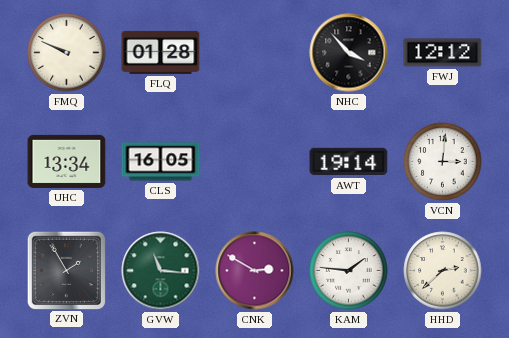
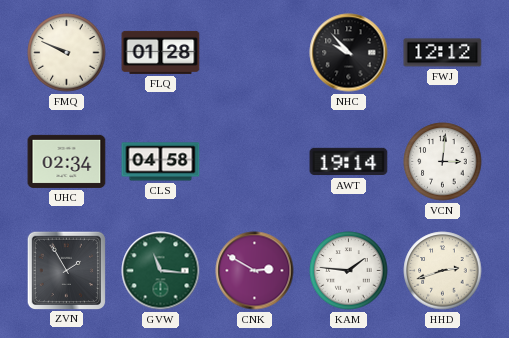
NHC: 3:53 -> 9:53 (349, 53)
UHC: 13:34 -> 02:34 (67, 161)
CLS: 16:05 -> 04:58 (161, 162)
HHD: 2:38 -> 2:42 (443, 271)
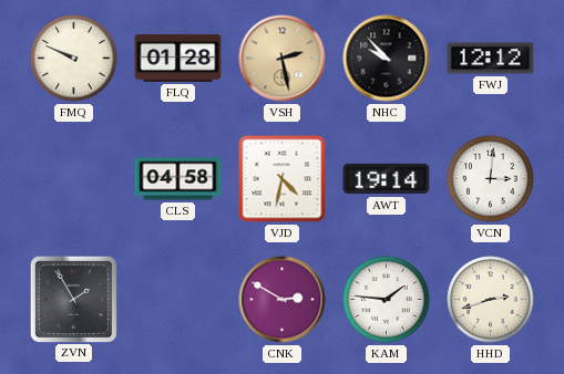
VSH: none -> 2:28 (283, 59)
UHC: 02:34 -> none (67, 161)
VJD: none -> 4:32 (283, 179)
GVW: 11:16 -> none (161, 271)
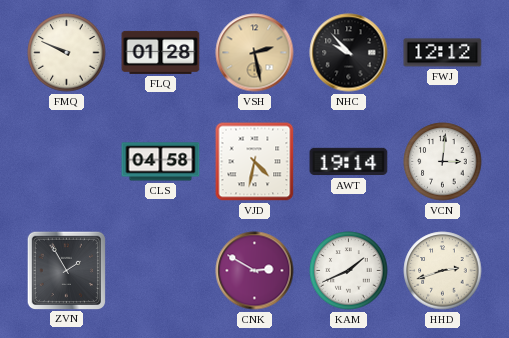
KAM: 1:46 -> 1:41 (349, 271)
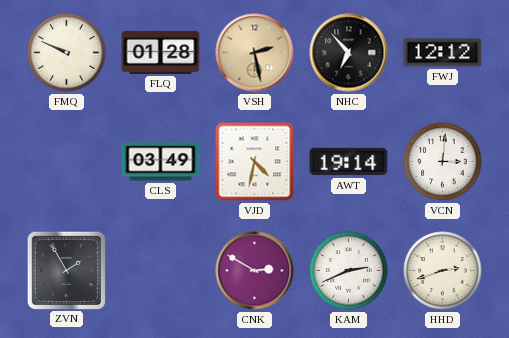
NHC: 9:53 -> 6:53 (349, 53)
CLS: 04:58 -> 03:49 (161, 162)
KAM: 1:41 -> 2:41 (349, 271)
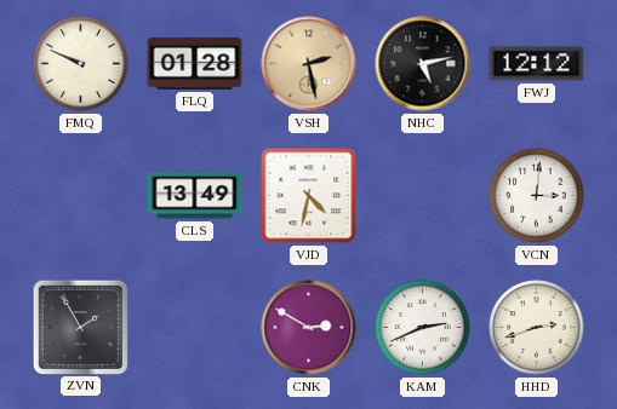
NHC: 6:53 -> 5:13 (423, 64)
CLS: 03:49 -> 13:49 (195, 196)
AWT: 19:14 -> none (349, 162)
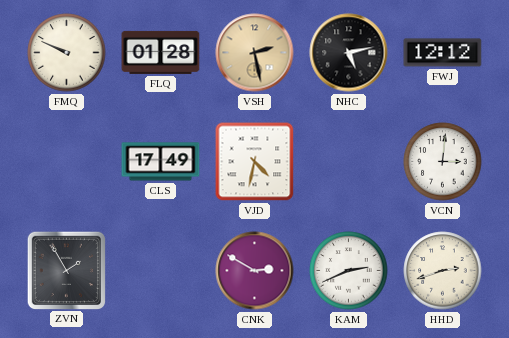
CLS: 13:49 -> 17:49 (161, 162)
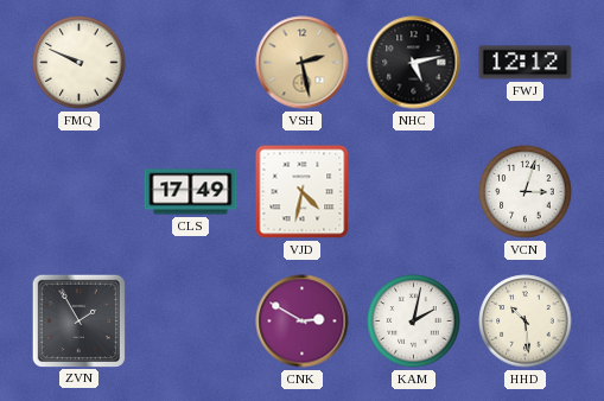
FLQ: 01:28 -> none (161, 52)
VCN: 3:01 -> 3:03 (526, 192)
KAM: 2:41 -> 2:02 (414, 322)
HHD: 2:42 -> 10:29 (526, 322)
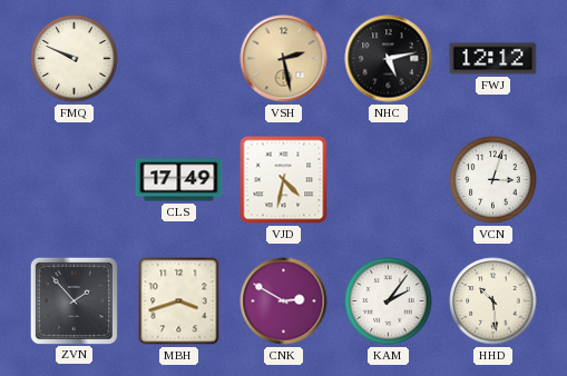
ZVN: 1:55 -> 1:53 (74, 300)
MBH: none -> 3:42 (179, 301)
KAM: 2:02 -> 2:06 (389, 301)
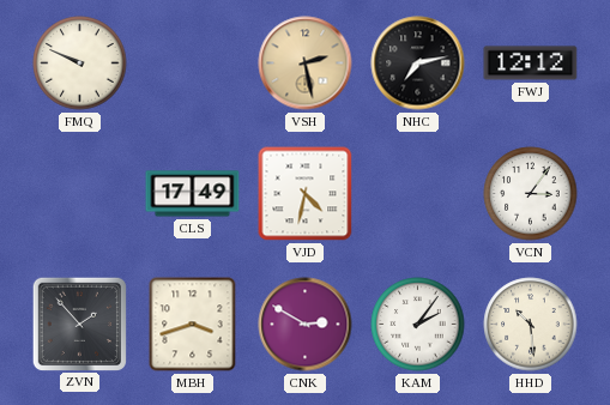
NHC: 5:13 -> 7:13 (418, 64)
VCN: 3:03 -> 3:06 (531, 194)
